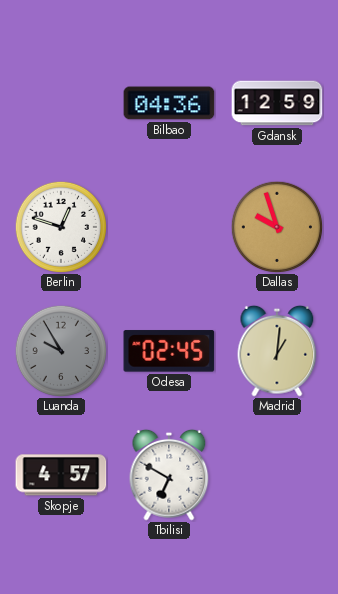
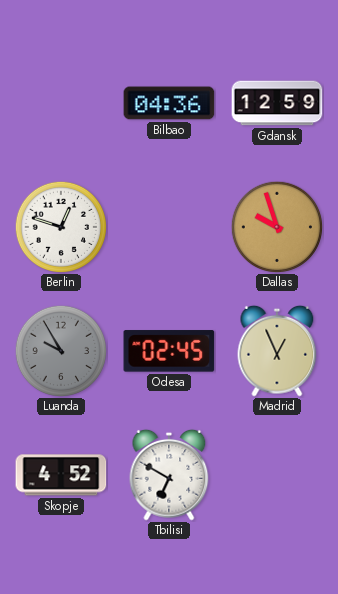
Madrid: 1:01 -> 12:56 (277, 351)
Skopje: 4:57 -> 4:52 (61, 475)
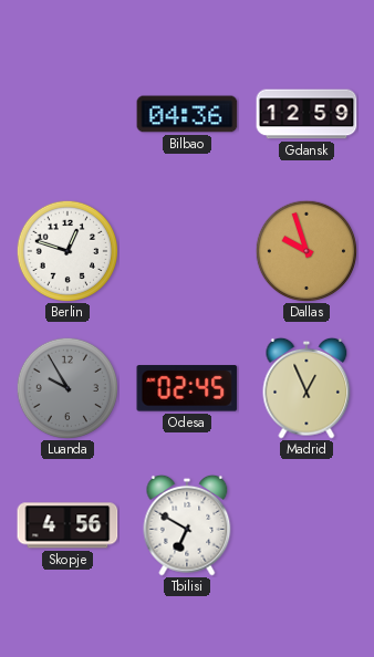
Skopje: 4:52 -> 4:56 (67, 525)
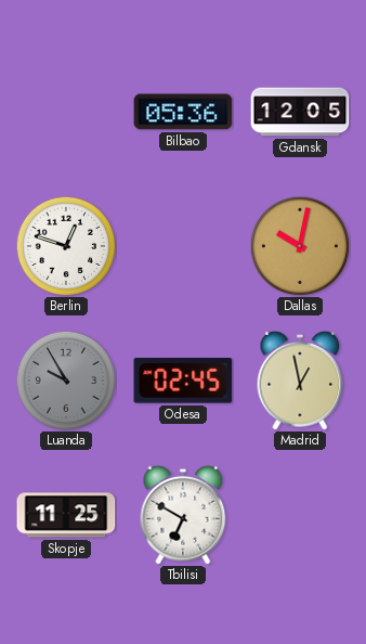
Bilbao: 04:36 -> 05:36 (183, 112)
Gdansk: 12:59 -> 12:05 (300, 112)
Dallas: 9:57 -> 10:02 (299, 245)
Madrid: 12:56 -> 12:58 (300, 381)
Skopje: 4:56 -> 11:25 (66, 515)
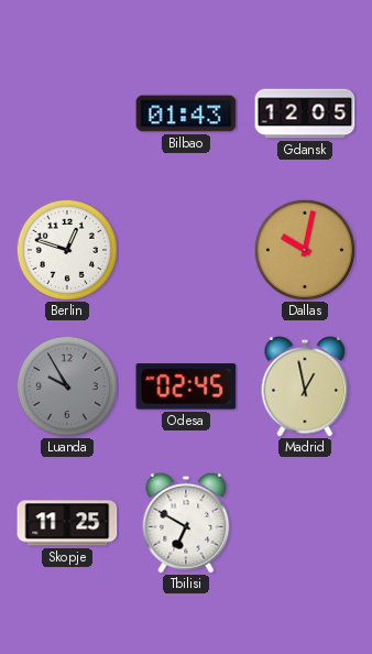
Bilbao: 05:36 -> 01:43 (186, 113)
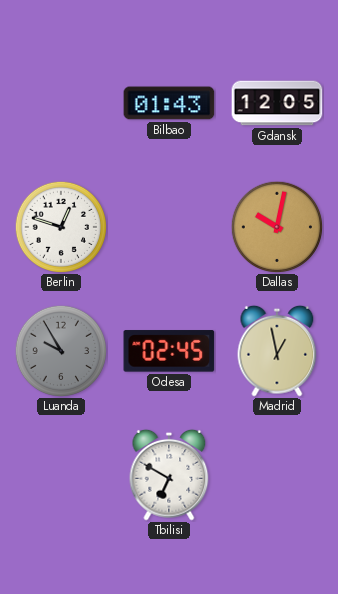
Skopje: 11:25 -> none (67, 523)
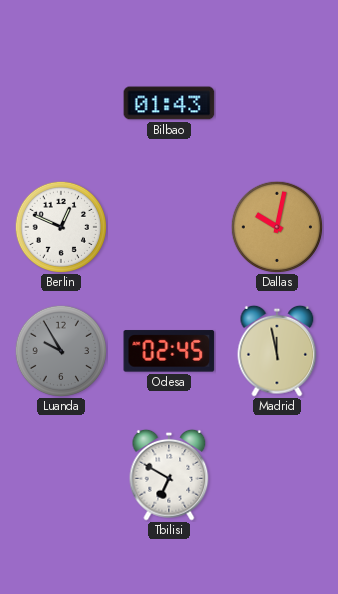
Gdansk: 12:05 -> none (277, 103)
Berlin: 12:48 -> 12:49 (60, 226)
Madrid: 12:58 -> 11:58 (277, 351)
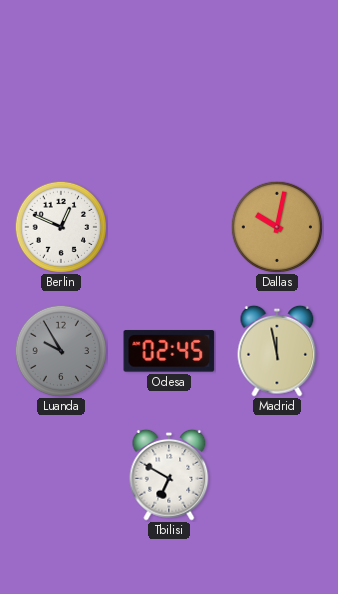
Bilbao: 01:43 -> none (169, 103)
